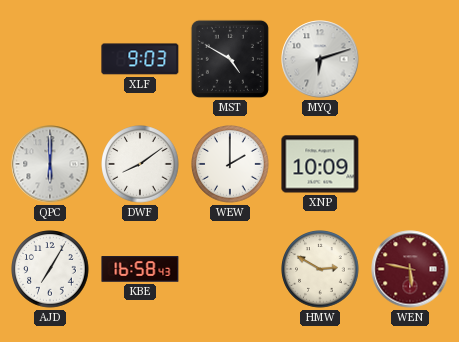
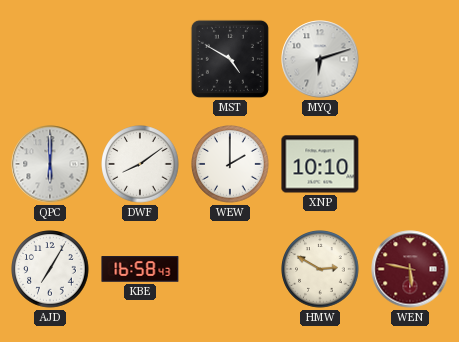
XLF: 9:03 -> none (140, 59)
XNP: 10:09 -> 10:10 (320, 164)
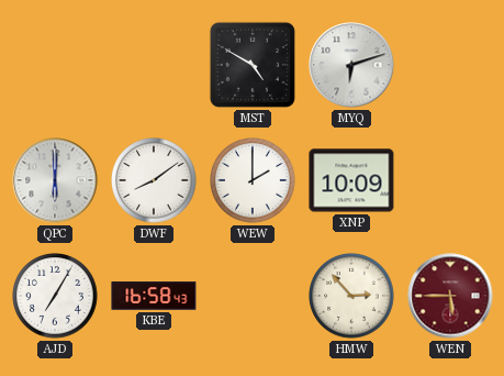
XNP: 10:10 -> 10:09 (351, 180)
HMW: 2:50 -> 2:53 (351, 296)
WEN: 5:47 -> 5:45 (450, 296)
